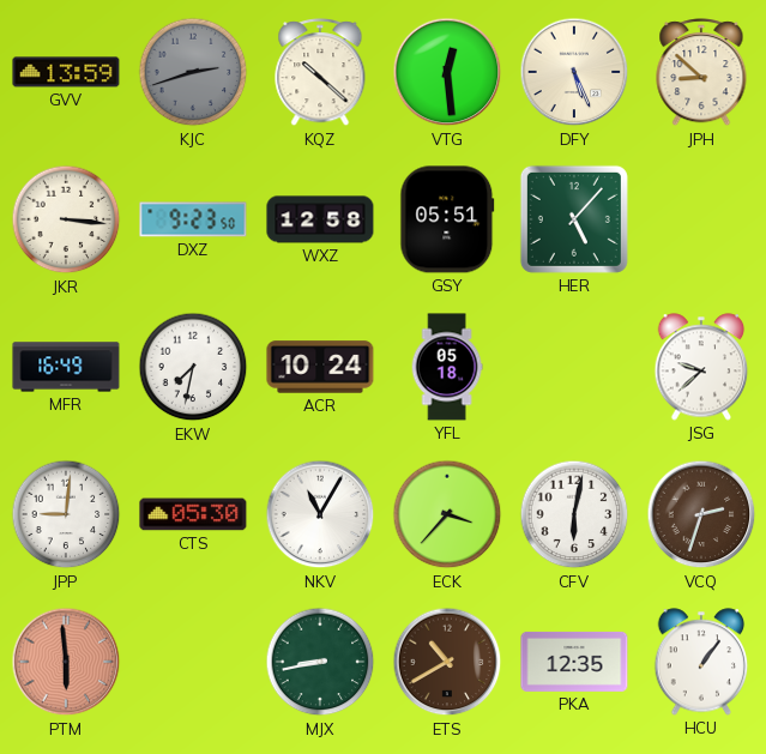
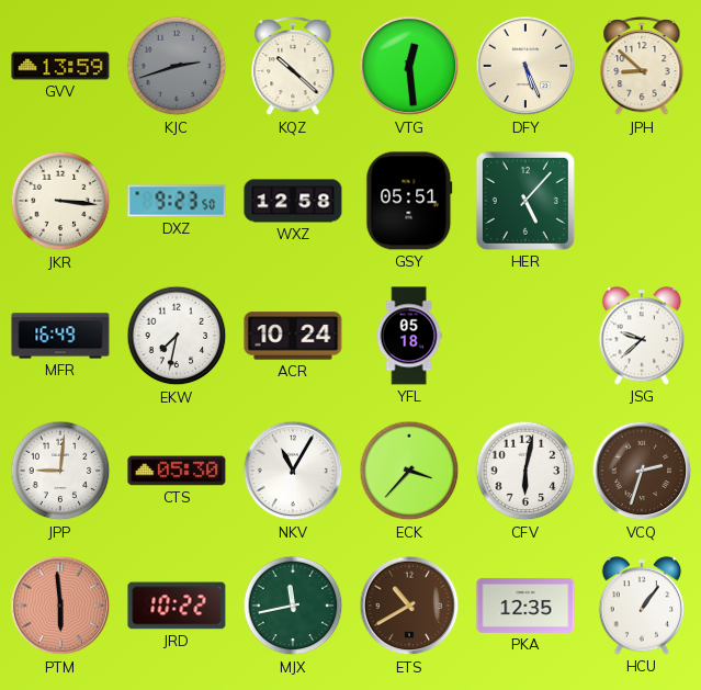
JRD: none -> 10:22 (177, 606)
MJX: 8:43 -> 11:43 (293, 606)
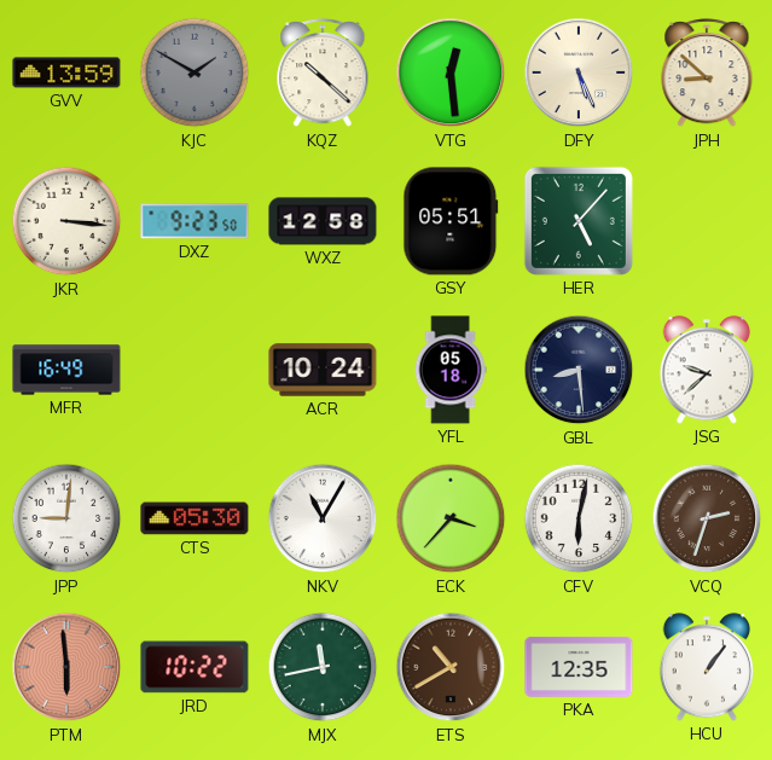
KJC: 2:42 -> 1:50 (195, 72)
EKW: 7:32 -> none (177, 336)
GBL: none -> 8:29 (579, 370)
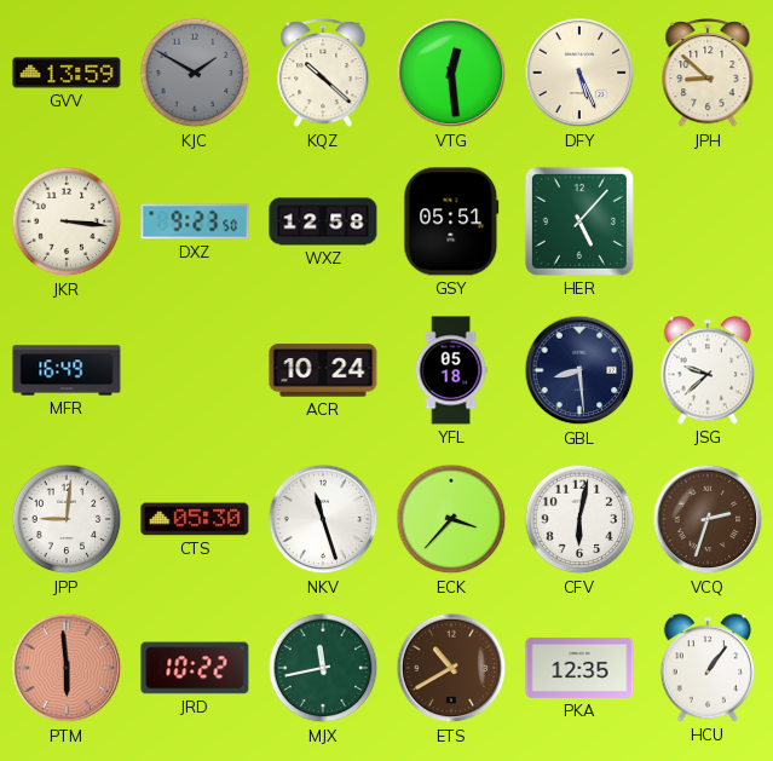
NKV: 11:05 -> 11:27 (323, 519)
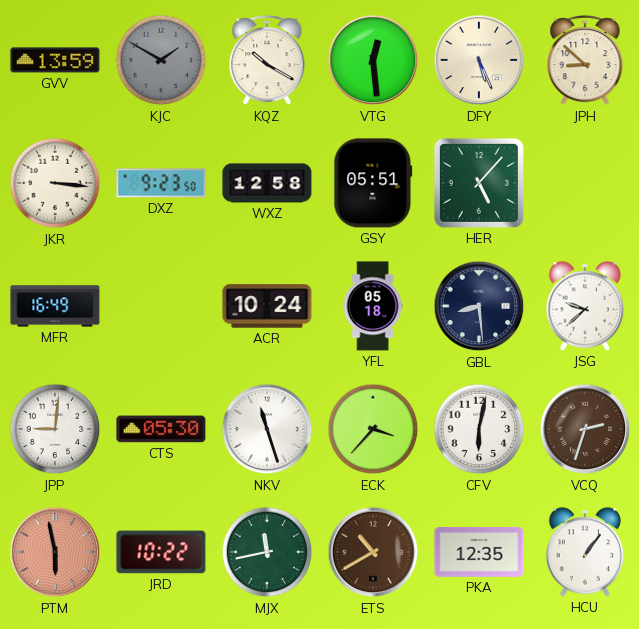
KQZ: 10:22 -> 10:20 (267, 61)
PTM: 5:59 -> 5:58 (55, 552)
